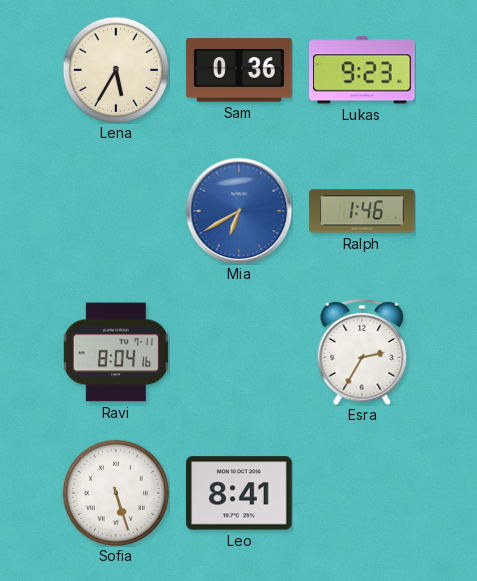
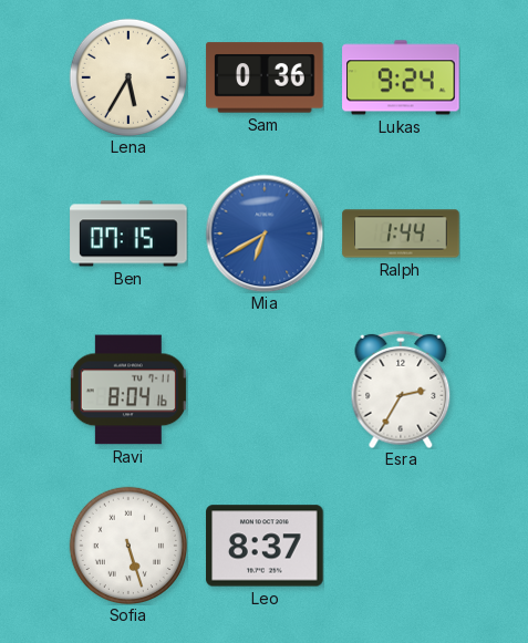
Lukas: 9:23 -> 9:24 (401, 77)
Ben: none -> 07:15 (128, 234)
Ralph: 1:46 -> 1:44 (401, 234)
Leo: 8:41 -> 8:37 (265, 546)
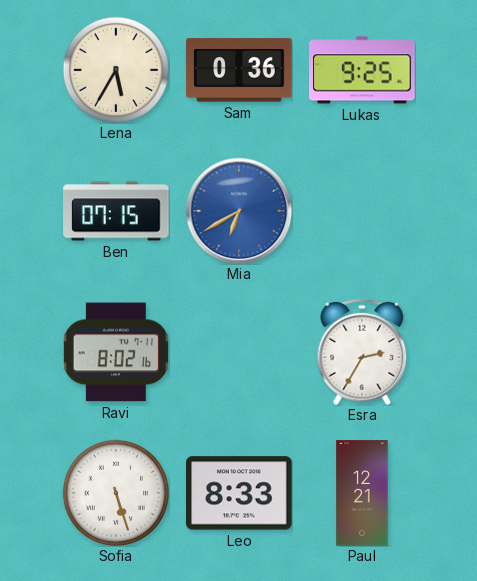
Lukas: 9:24 -> 9:25 (362, 70)
Ralph: 1:44 -> none (401, 234)
Ravi: 8:04 -> 8:02 (116, 352)
Leo: 8:37 -> 8:33 (239, 493)
Paul: none -> 12:21 (362, 493)
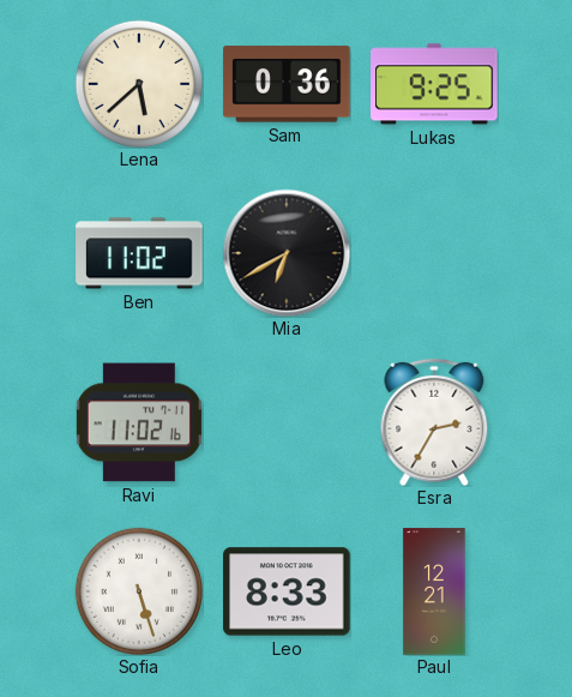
Lena: 5:35 -> 5:38 (138, 83)
Ben: 07:15 -> 11:02 (139, 253)
Mia dial: blue -> black (287, 253)
Ravi: 8:02 -> 11:02 (139, 422)
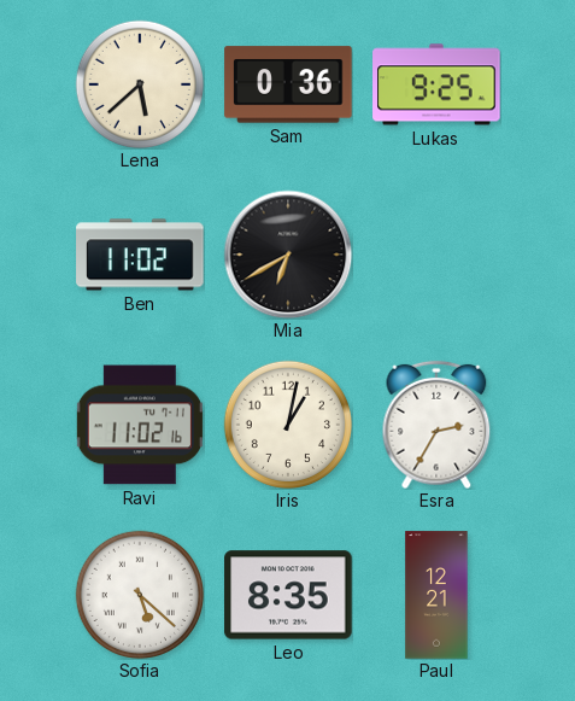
Iris: none -> 1:02 (287, 423)
Sofia: 5:27 -> 5:22 (139, 594)
Leo: 8:33 -> 8:35 (288, 595)
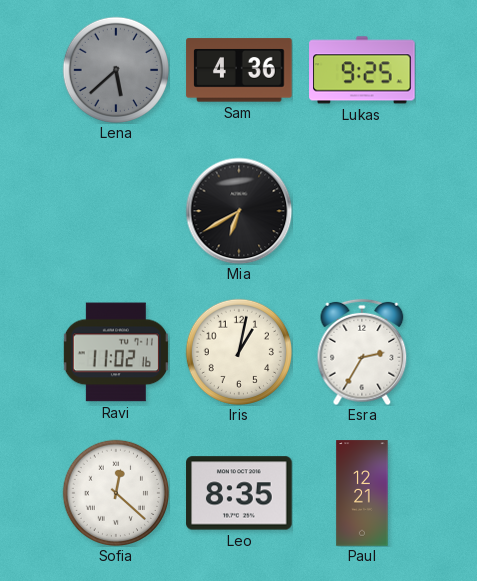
Lena dial: cream -> grey (115, 69)
Sam: 0:36 -> 4:36 (239, 70)
Ben: 11:02 -> none (140, 255)
Sofia: 5:22 -> 12:22 (115, 492)
